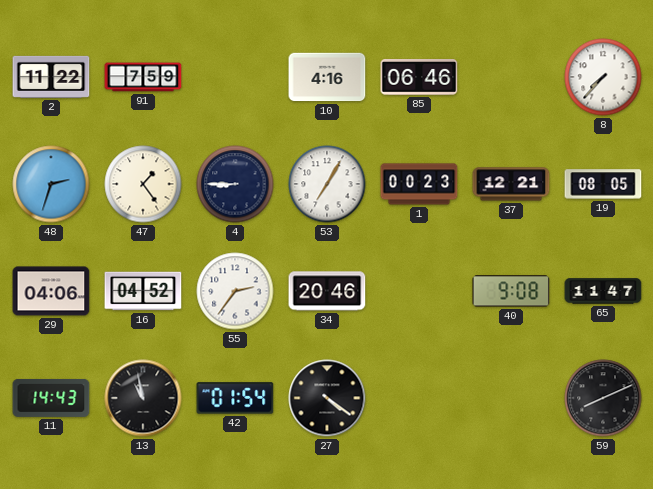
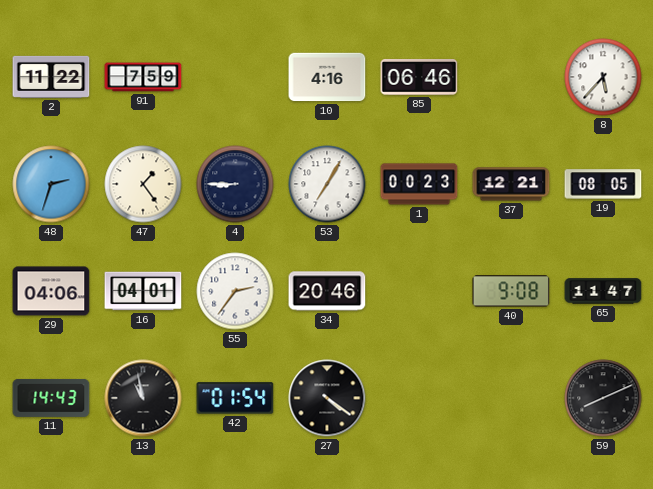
8: 7:37 -> 5:37 (603, 77)
16: 04:52 -> 04:01 (143, 291)
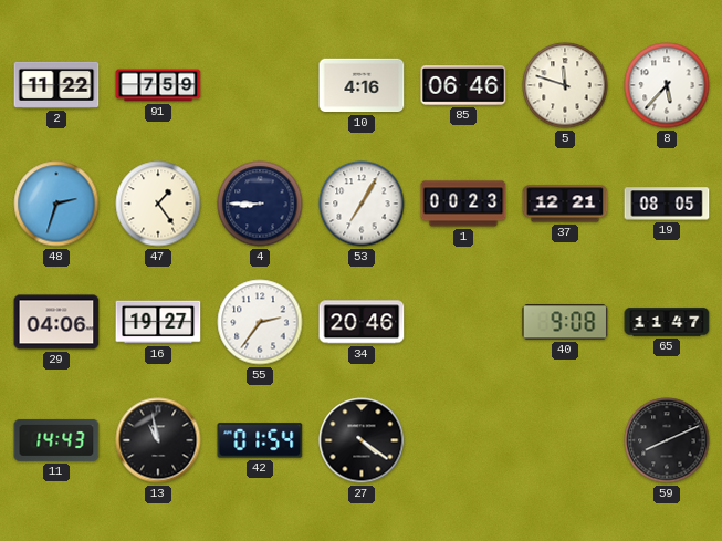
5: none -> 11:48 (565, 85)
16: 04:01 -> 19:27 (158, 322)
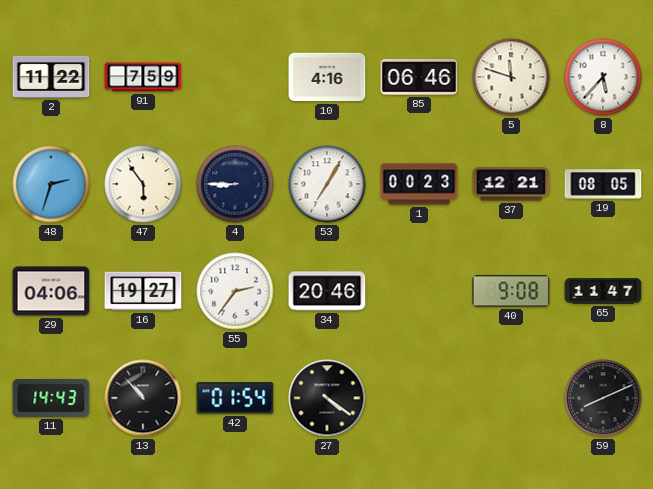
47: 1:24 -> 5:54 (143, 184)
13: 10:58 -> 10:53 (143, 398)
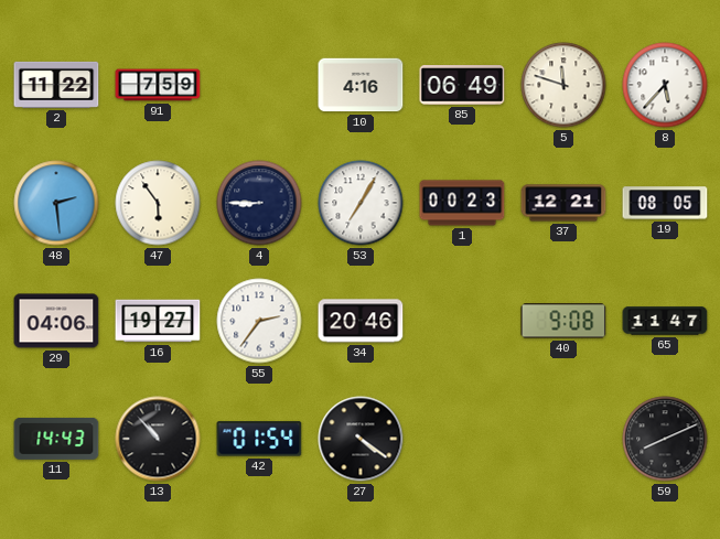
85: 06:46 -> 06:49 (462, 86)
48: 2:33 -> 2:29 (56, 203)
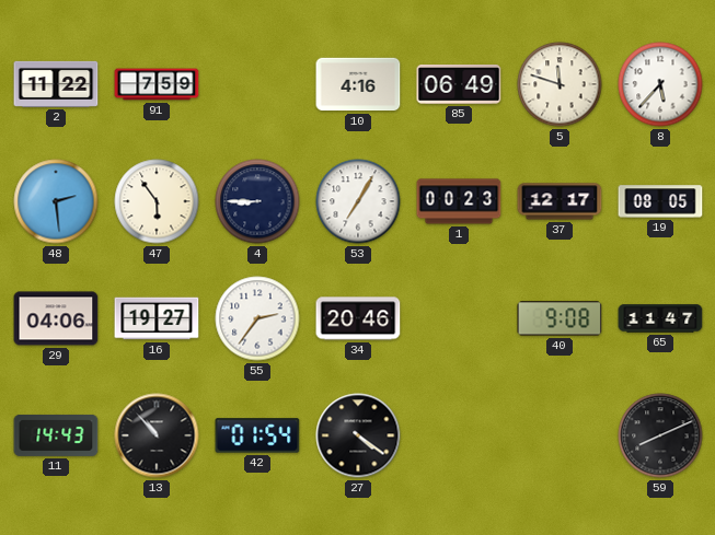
37: 12:21 -> 12:17 (560, 201)
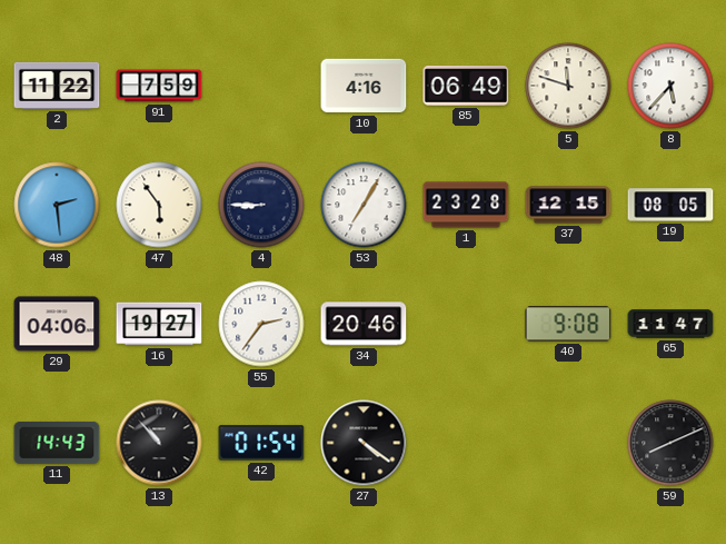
1: 00:23 -> 23:28 (466, 205)
37: 12:17 -> 12:15 (568, 205)
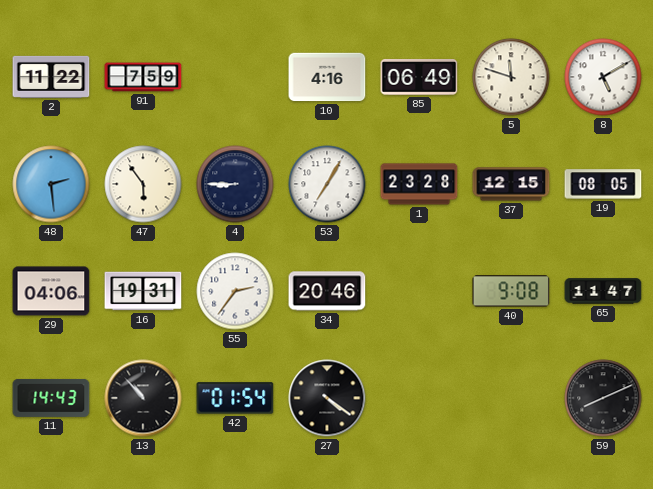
8: 5:37 -> 5:10 (603, 77)
16: 19:27 -> 19:31 (143, 291)
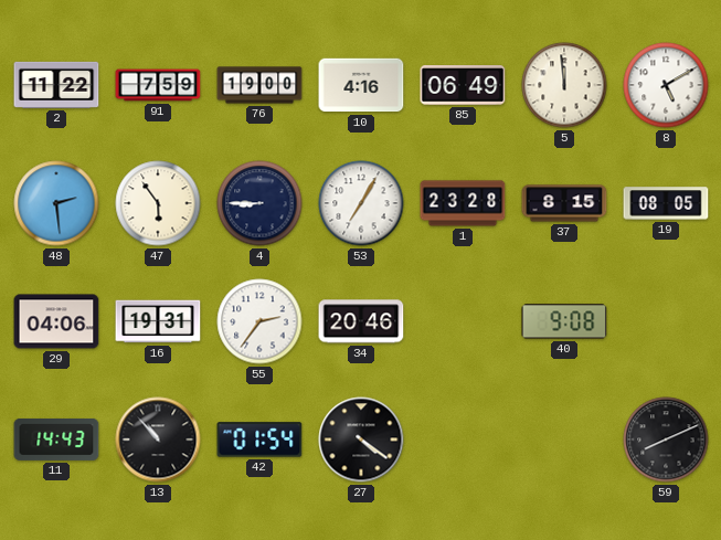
76: none -> 19:00 (259, 85)
5: 11:48 -> 11:59 (564, 85)
37: 12:15 -> 8:15 (564, 203)
65: 11:47 -> none (603, 291)
